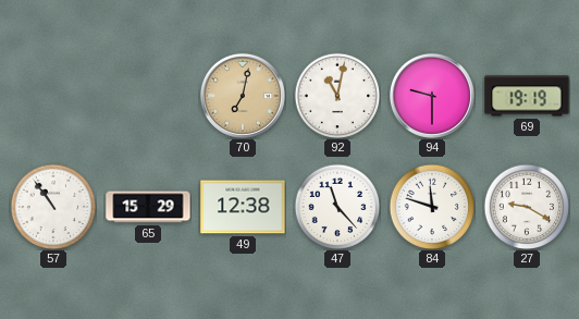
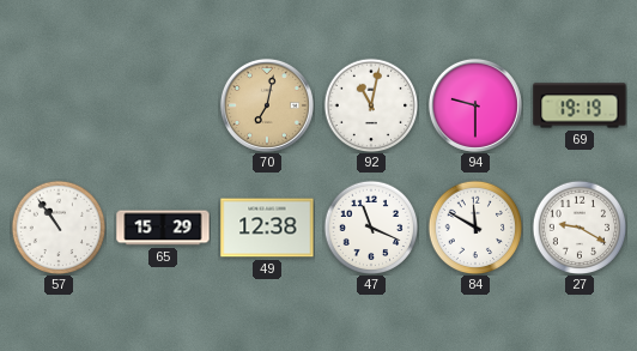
47: 11:23 -> 11:19 (371, 228)
84: 11:48 -> 11:50 (475, 228)
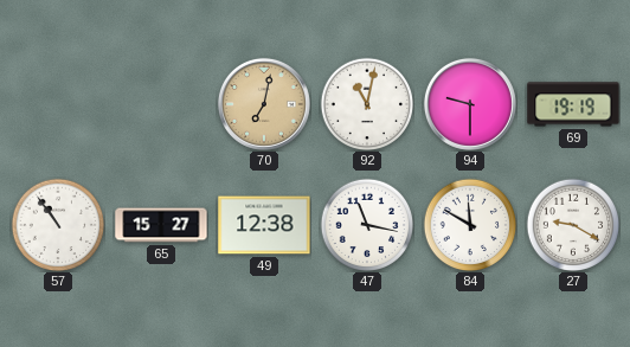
65: 15:29 -> 15:27 (161, 225)
47: 11:19 -> 11:17 (367, 225)
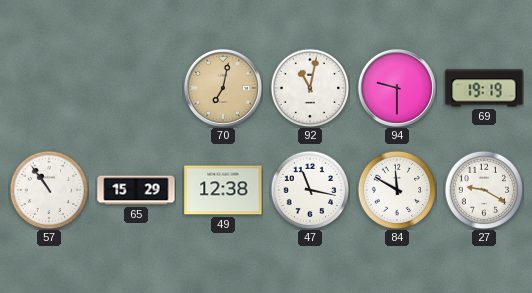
65: 15:27 -> 15:29 (136, 190)
